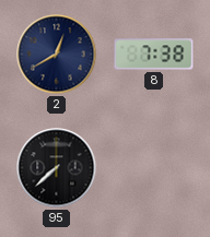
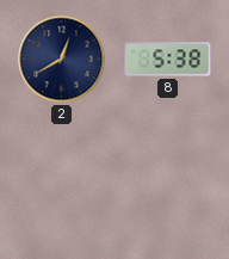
8: 7:38 -> 5:38 (168, 60)
95: 7:38 -> none (57, 168)
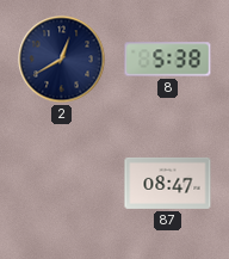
87: none -> 08:47 (168, 183)
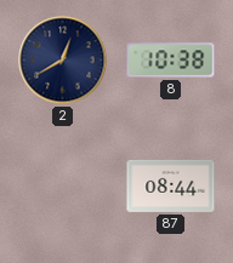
8: 5:38 -> 10:38 (171, 61)
87: 08:47 -> 08:44 (171, 185)
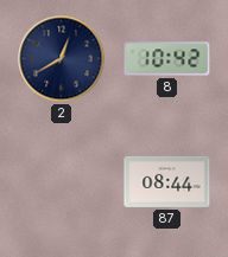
8: 10:38 -> 10:42 (167, 59)
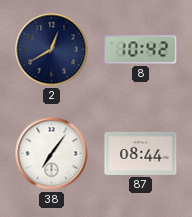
38: none -> 7:06 (52, 154)
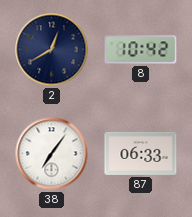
87: 08:44 -> 06:33 (141, 153)
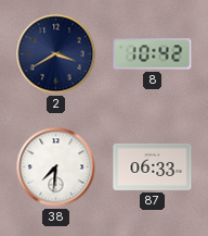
2: 12:40 -> 3:40 (56, 54)
38: 7:06 -> 7:31 (56, 167)
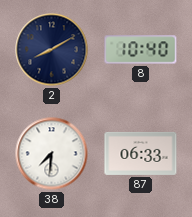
2: 3:40 -> 8:10 (52, 50)
8: 10:42 -> 10:40 (141, 50)
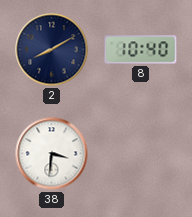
38: 7:31 -> 3:31 (52, 154)
87: 06:33 -> none (141, 153)
